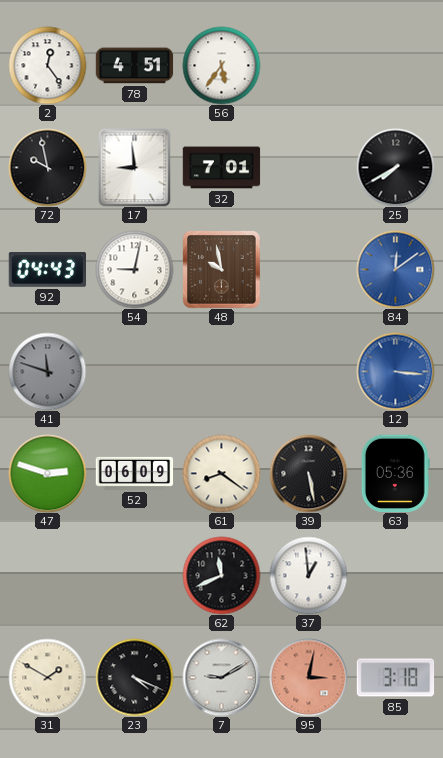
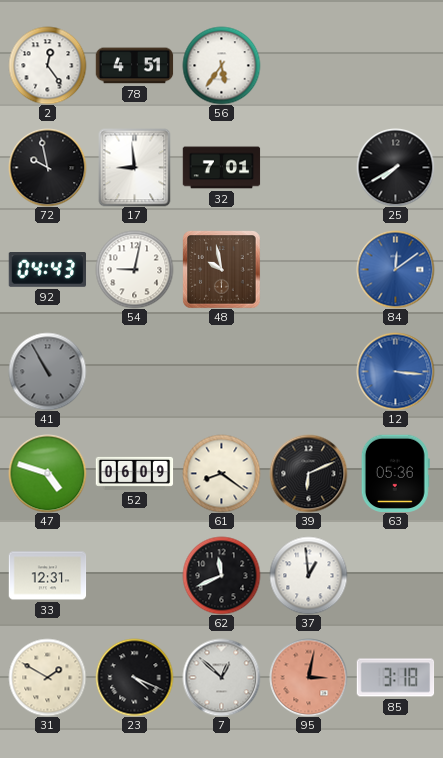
41: 11:48 -> 10:55 (47, 371)
47: 2:48 -> 4:48 (47, 473)
39: 5:28 -> 6:11 (308, 473)
33: none -> 12:31 (47, 576)
7: 9:10 -> 12:52 (221, 677)
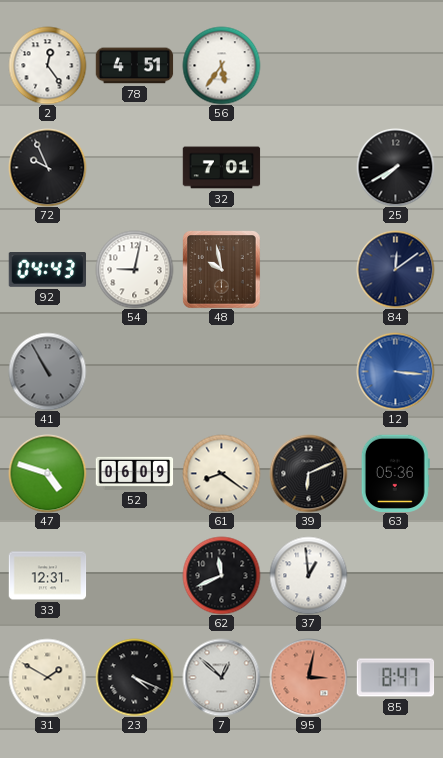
72: 9:58 -> 9:56 (47, 167)
17: 8:59 -> none (135, 167)
84 dial: blue -> navy (395, 269)
85: 3:18 -> 8:47 (395, 678)
